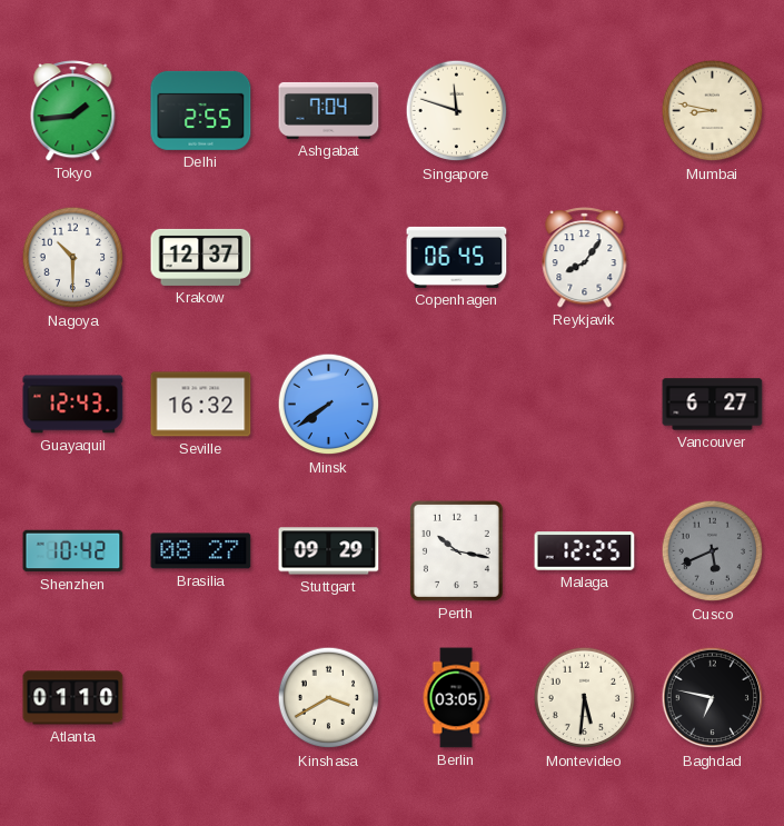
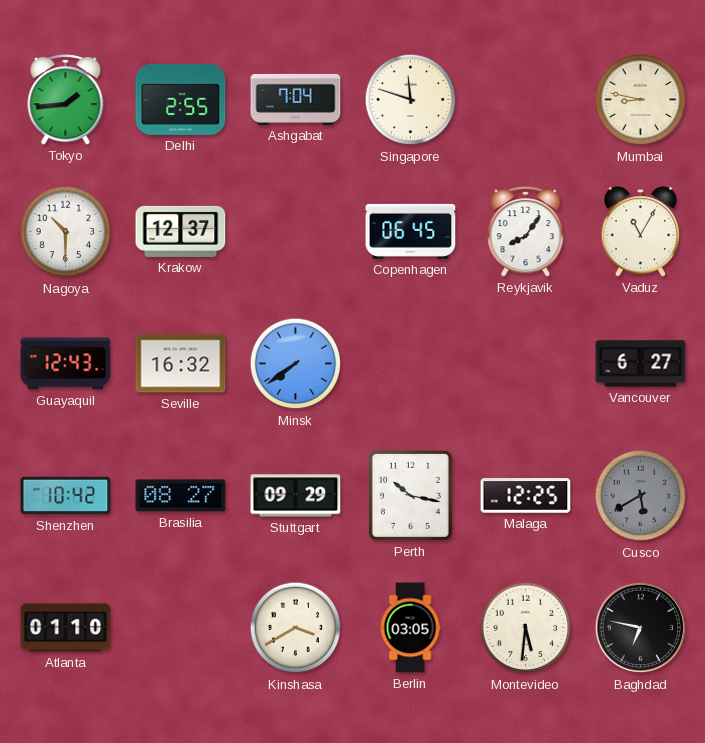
Vaduz: none -> 11:05 (641, 232)
Cusco: 5:41 -> 5:40 (641, 496)
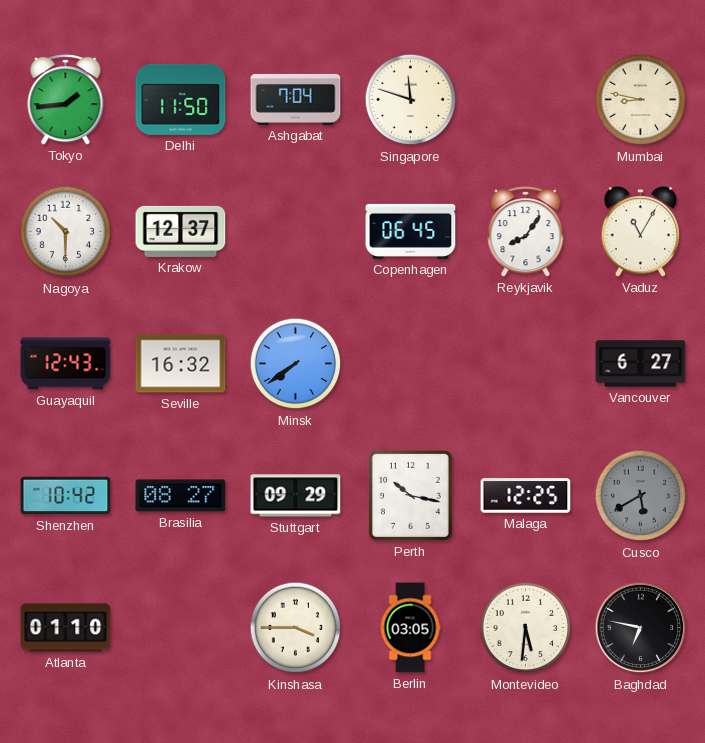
Delhi: 2:55 -> 11:50 (181, 99)
Kinshasa: 3:40 -> 3:45 (296, 628)
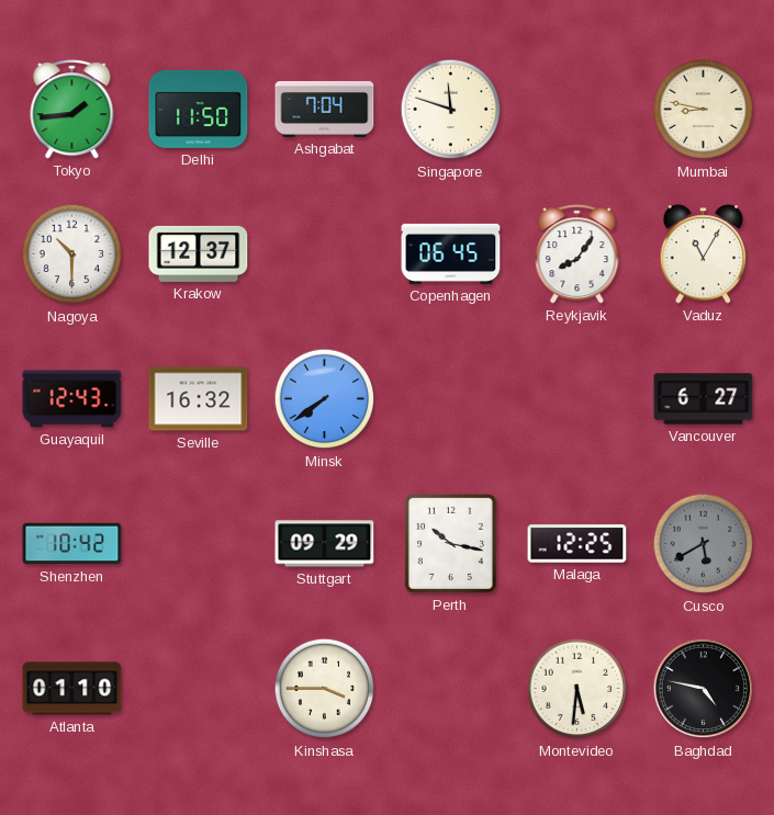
Brasilia: 08:27 -> none (181, 496)
Berlin: 03:05 -> none (410, 628)
Baghdad: 6:47 -> 4:47 (704, 689)
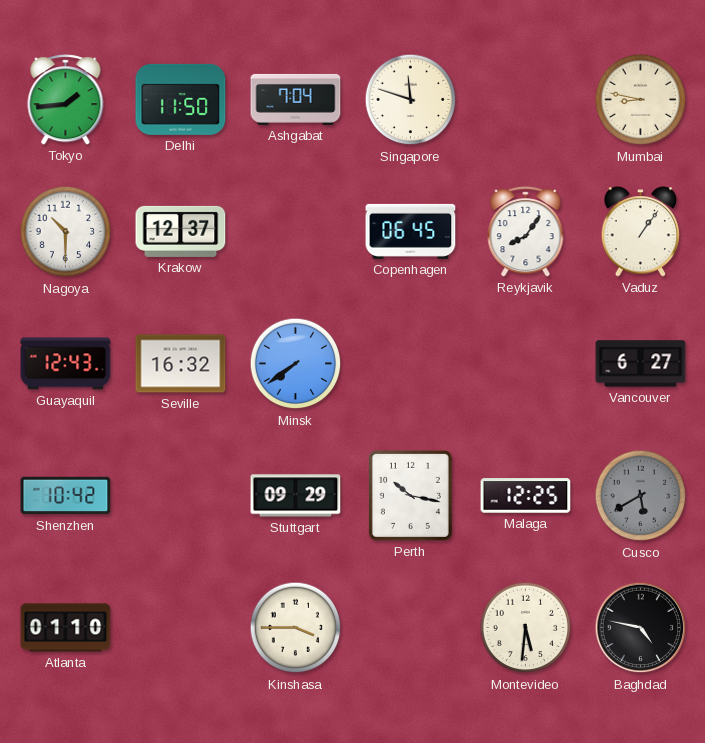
Vaduz: 11:05 -> 1:06 (641, 232)
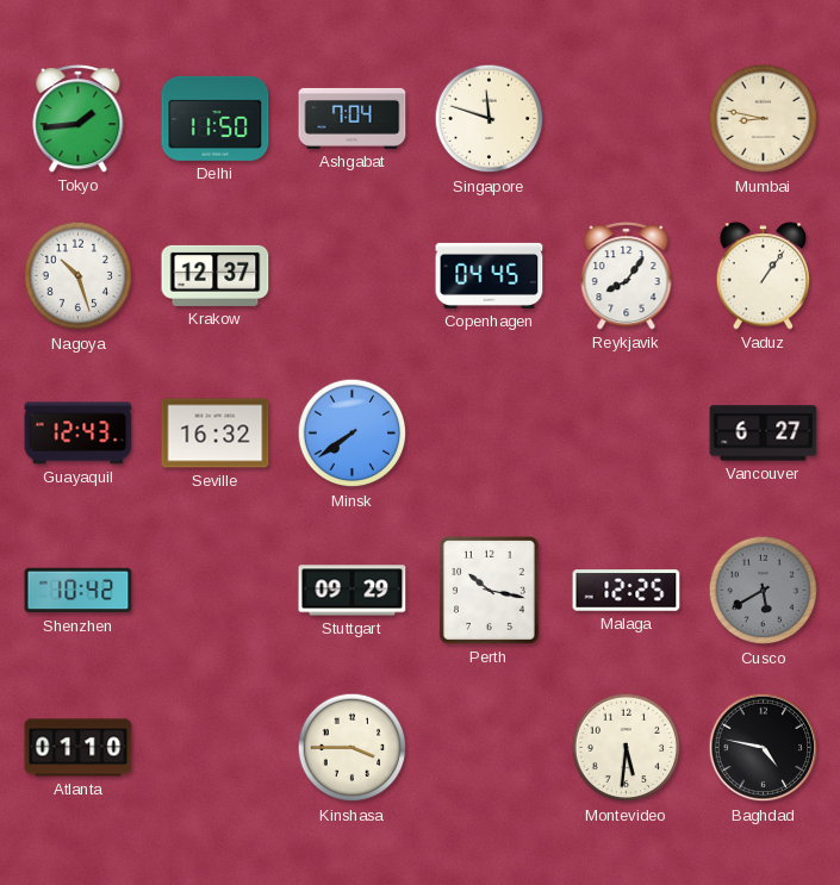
Nagoya: 10:30 -> 10:27 (79, 276)
Copenhagen: 06:45 -> 04:45 (490, 275)
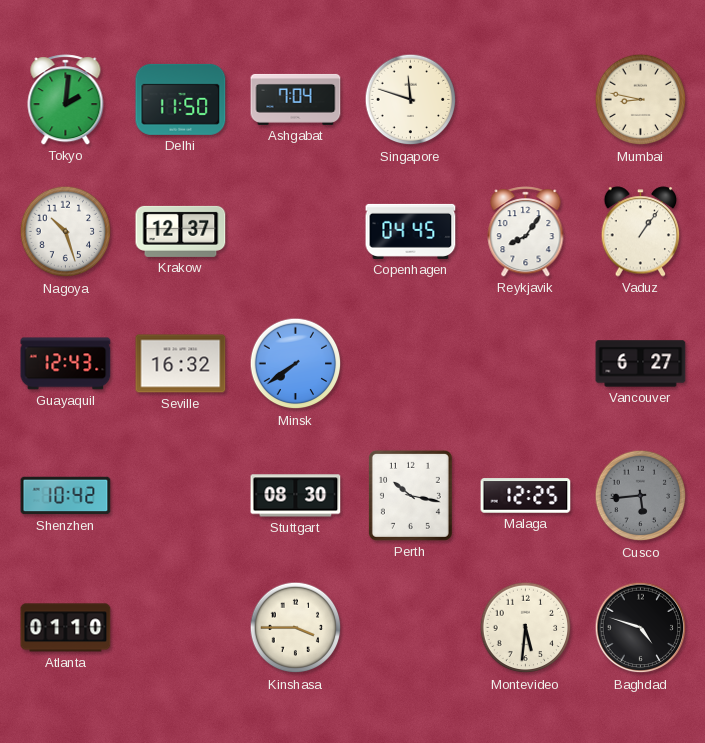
Tokyo: 1:44 -> 2:01 (66, 100)
Stuttgart: 09:29 -> 08:30 (296, 496)
Cusco: 5:40 -> 5:44 (641, 496)
Baghdad: 4:47 -> 4:48 (641, 628)
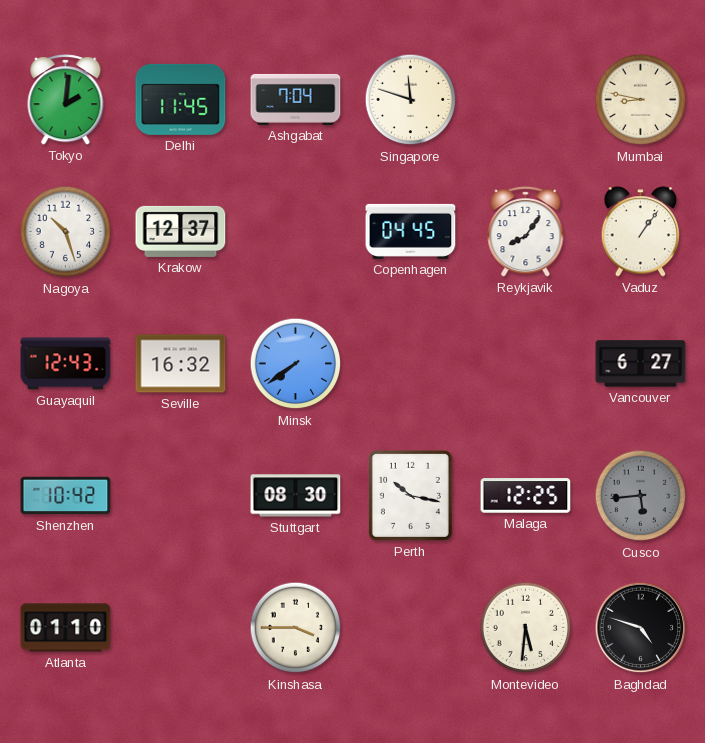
Delhi: 11:50 -> 11:45 (181, 99)
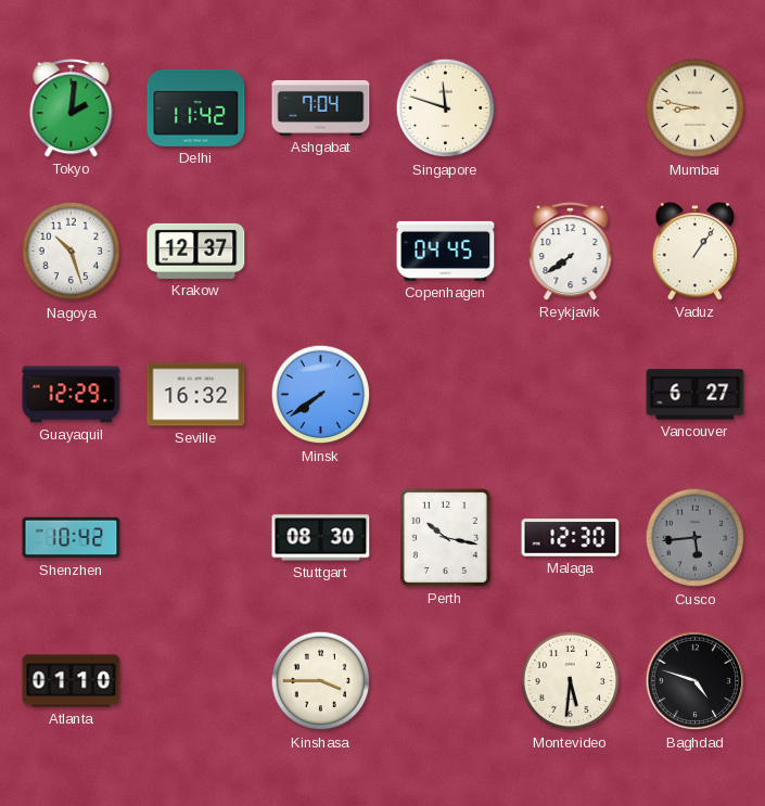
Delhi: 11:45 -> 11:42 (196, 107)
Reykjavik: 8:06 -> 7:39 (571, 252)
Guayaquil: 12:43 -> 12:29 (72, 395)
Malaga: 12:25 -> 12:30 (571, 538)
